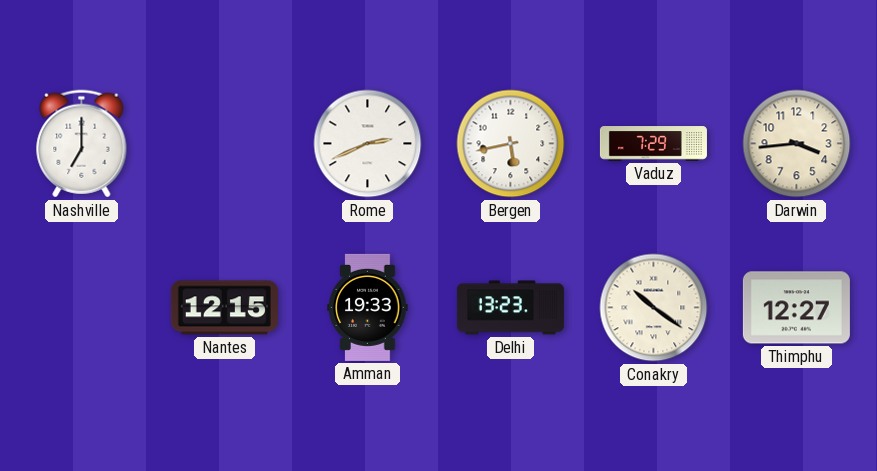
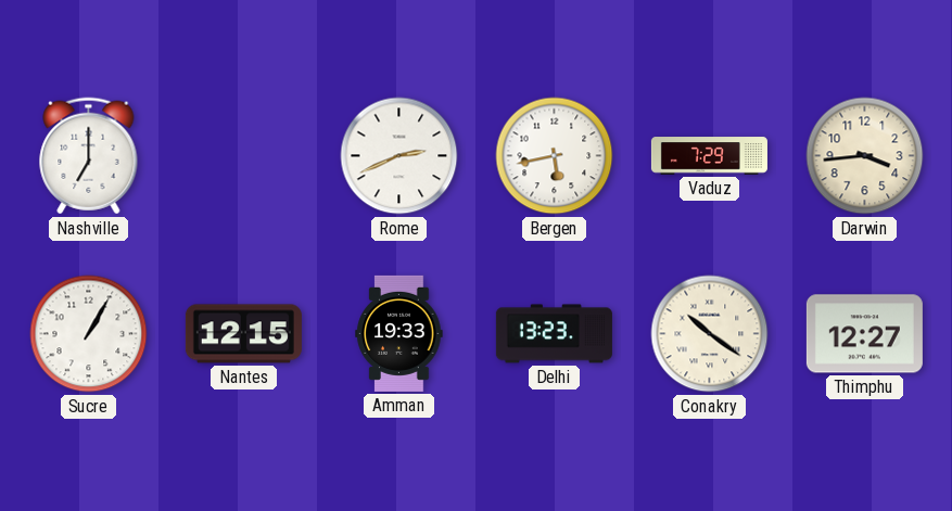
Sucre: none -> 1:05 (89, 334)
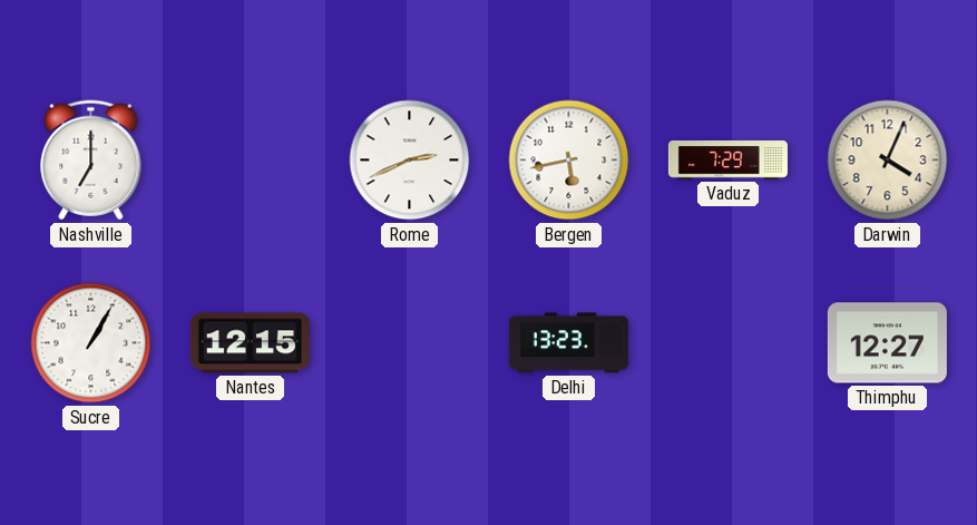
Darwin: 3:44 -> 4:04 (888, 161)
Amman: 19:33 -> none (399, 333)
Conakry: 10:21 -> none (710, 334)
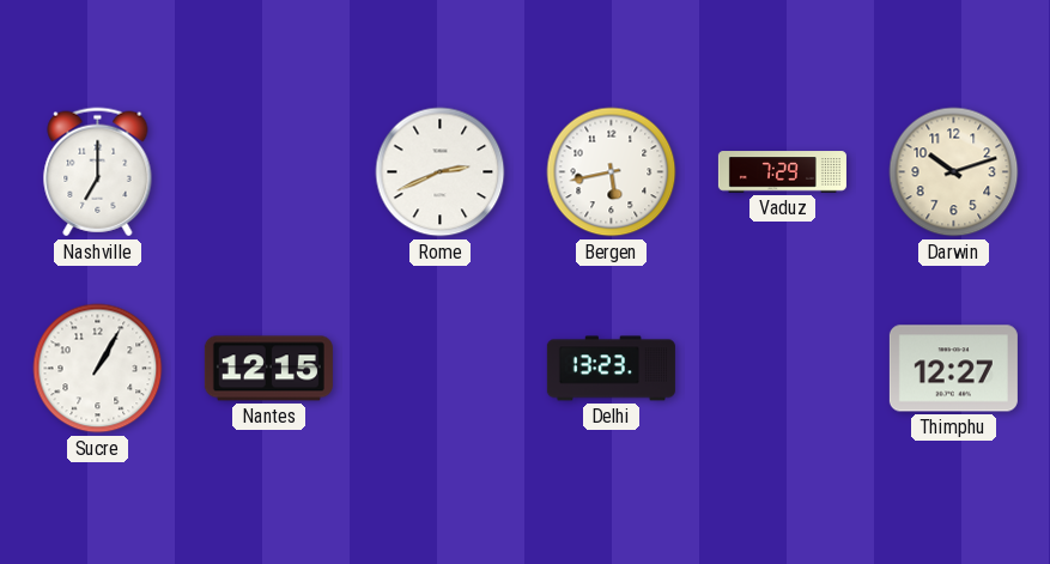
Darwin: 4:04 -> 10:12 (954, 172)
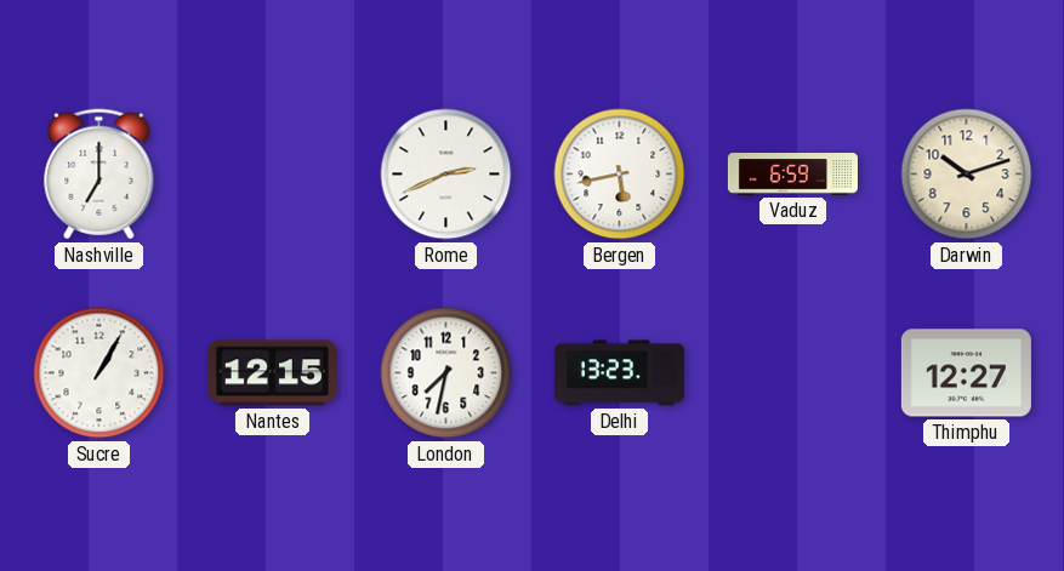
Vaduz: 7:29 -> 6:59 (792, 175)
London: none -> 7:32 (446, 373)
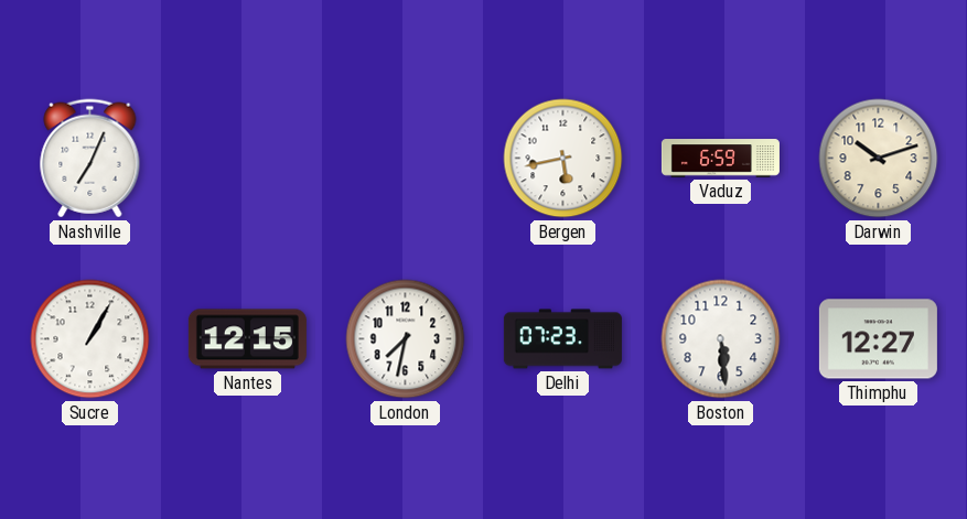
Nashville: 7:00 -> 7:04 (90, 159)
Rome: 2:41 -> none (446, 175)
Delhi: 13:23 -> 07:23 (562, 339)
Boston: none -> 5:29 (721, 339)
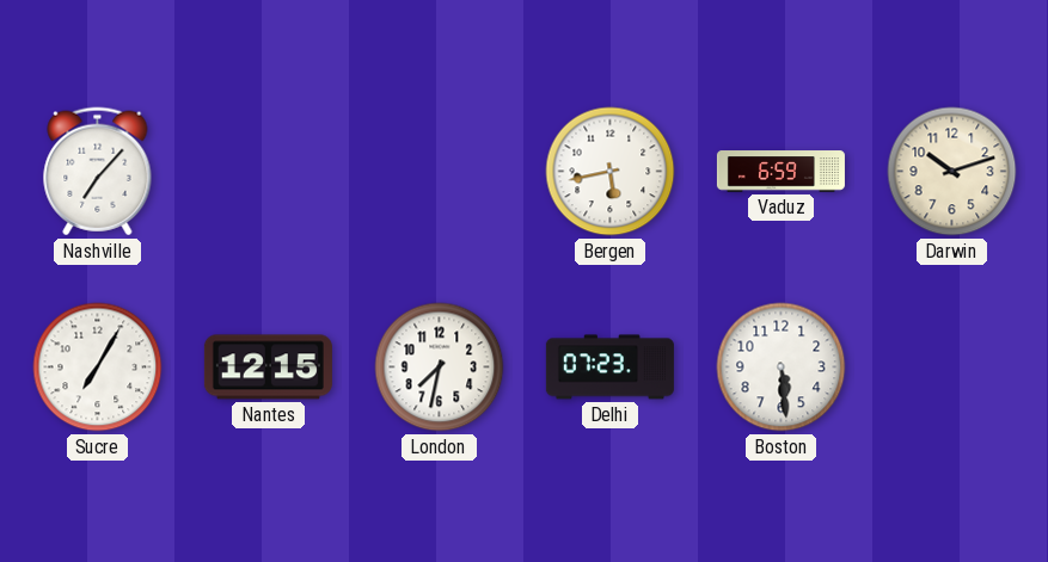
Nashville: 7:04 -> 7:07 (98, 172)
Sucre: 1:05 -> 7:05 (98, 368)
Thimphu: 12:27 -> none (878, 339)
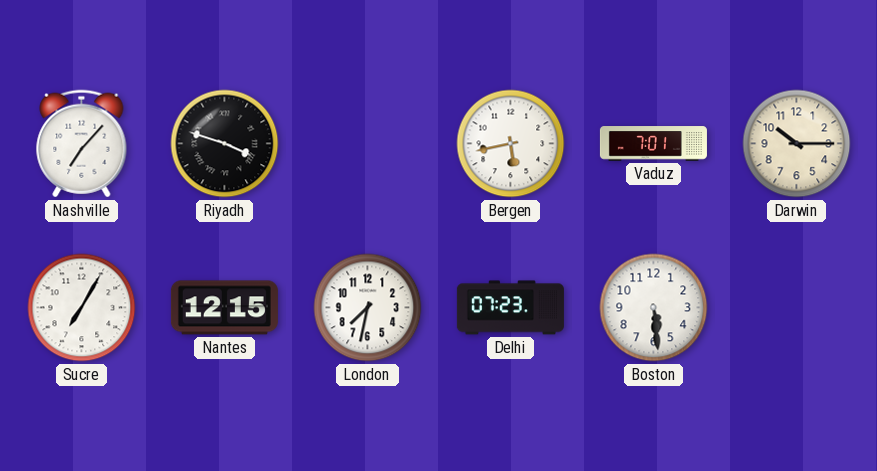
Riyadh: none -> 3:48 (225, 144)
Vaduz: 6:59 -> 7:01 (653, 144)
Darwin: 10:12 -> 10:15 (797, 144)
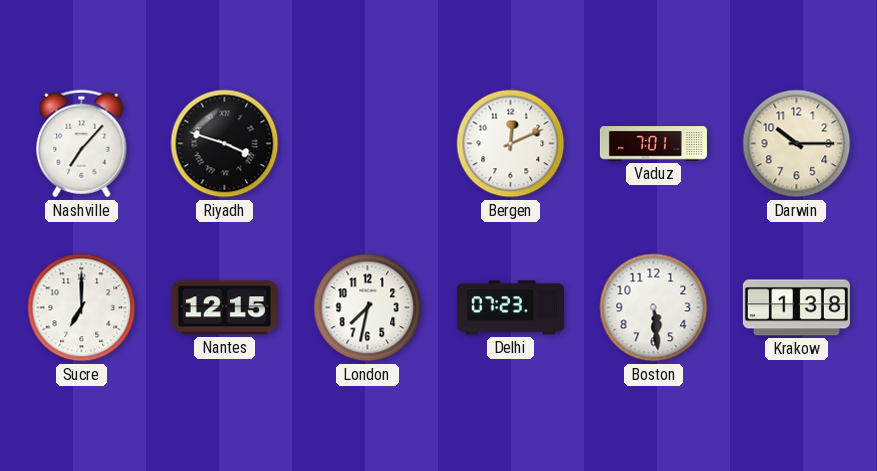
Bergen: 5:43 -> 12:11 (511, 144)
Sucre: 7:05 -> 7:00 (82, 308)
Krakow: none -> 1:38 (796, 308)
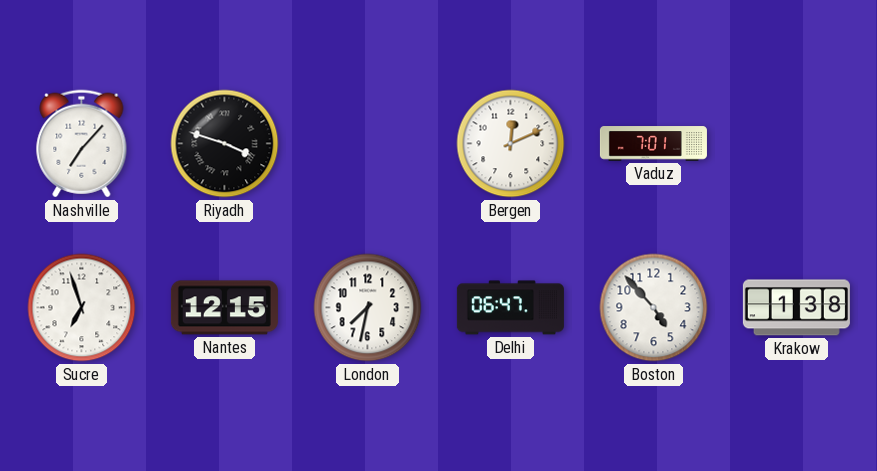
Darwin: 10:15 -> none (797, 144)
Sucre: 7:00 -> 6:57 (82, 308)
Delhi: 07:23 -> 06:47 (510, 308)
Boston: 5:29 -> 4:53 (654, 308)
